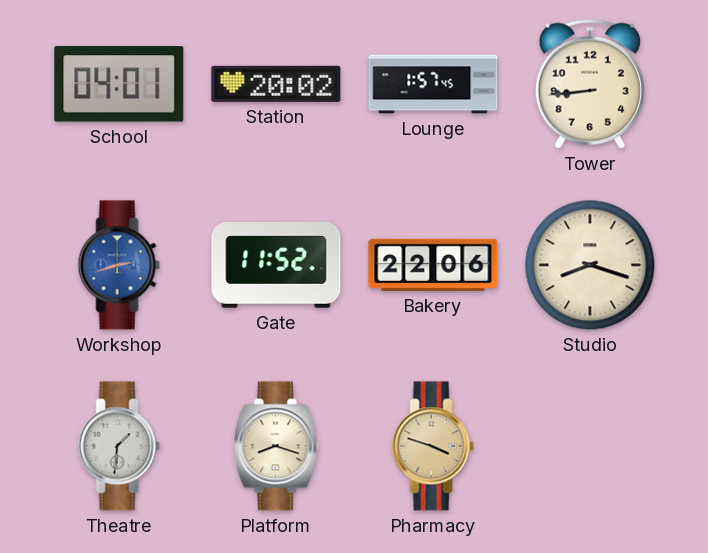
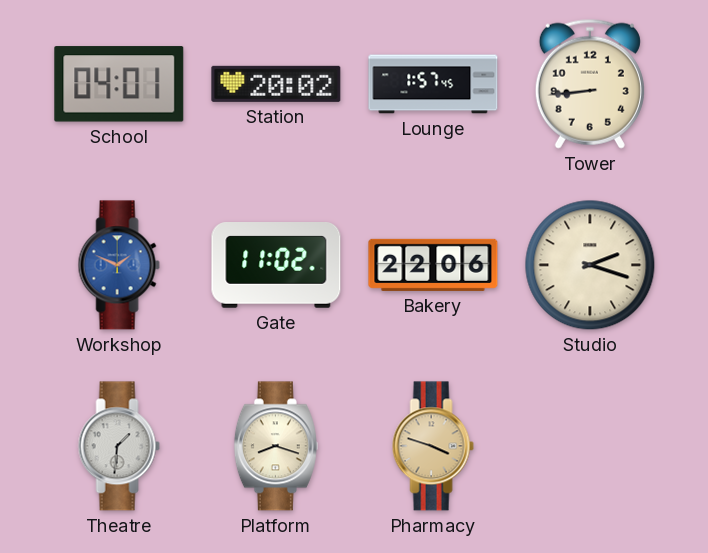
Workshop: 2:42 -> 1:49 (119, 265)
Gate: 11:52 -> 11:02 (276, 265)
Studio: 8:18 -> 2:18 (590, 265)
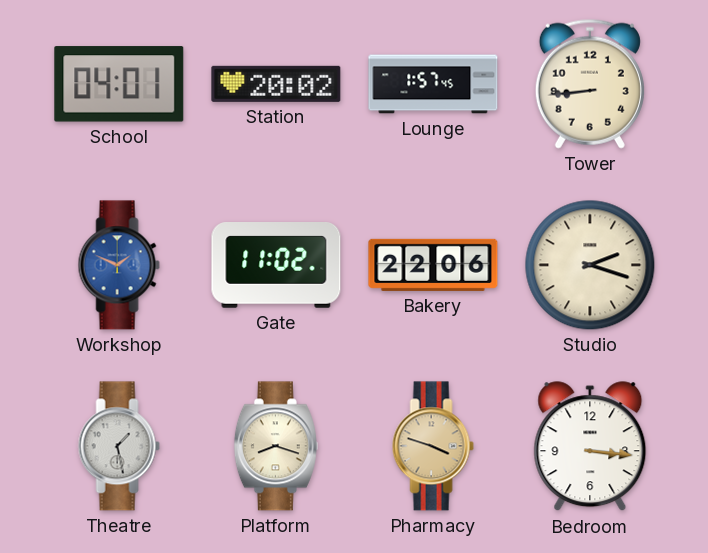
Theatre: 1:31 -> 1:28 (119, 446)
Bedroom: none -> 3:16 (590, 447)
